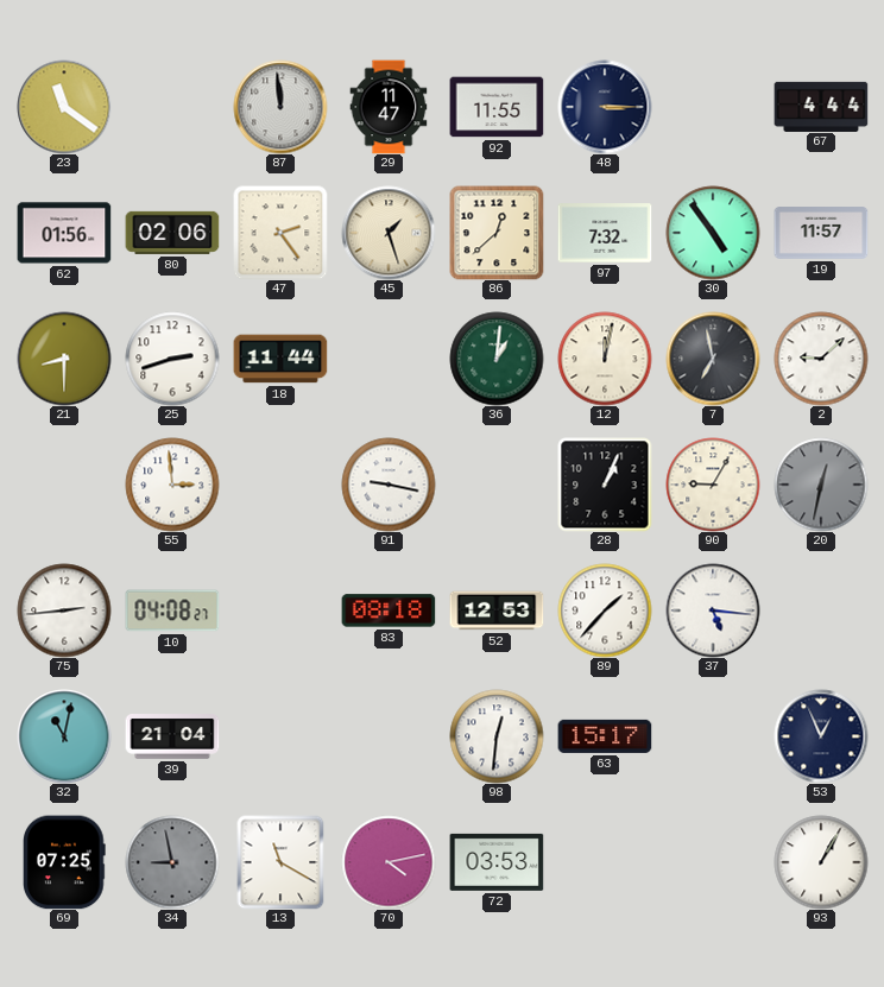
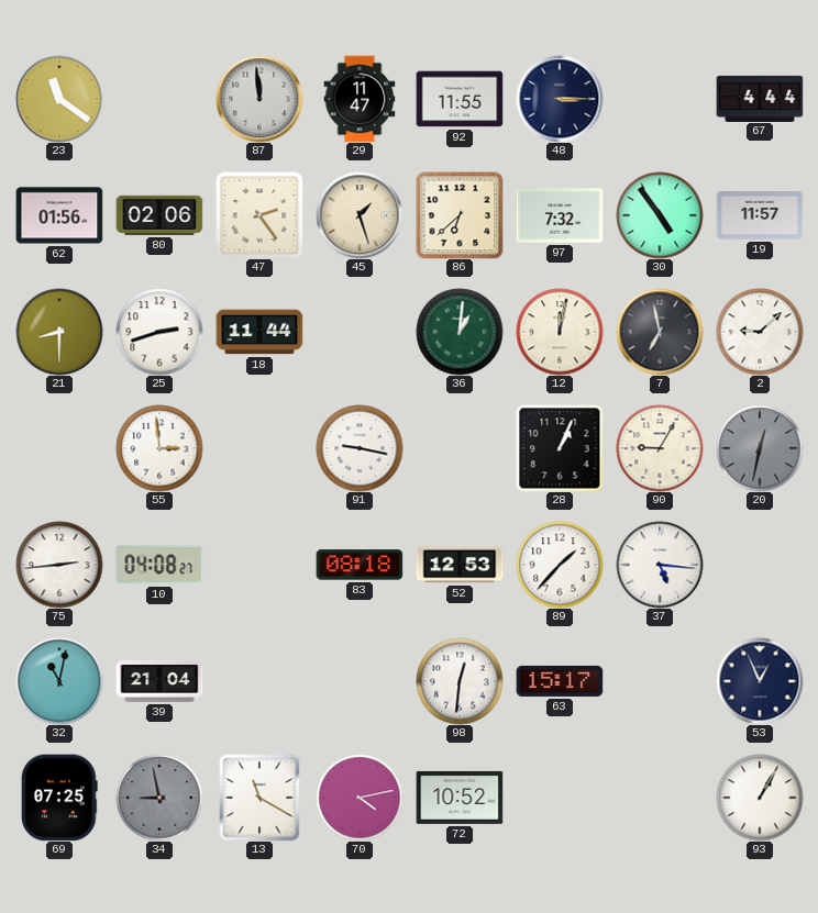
86: 12:38 -> 6:38 (460, 215)
72: 03:53 -> 10:52 (460, 798)
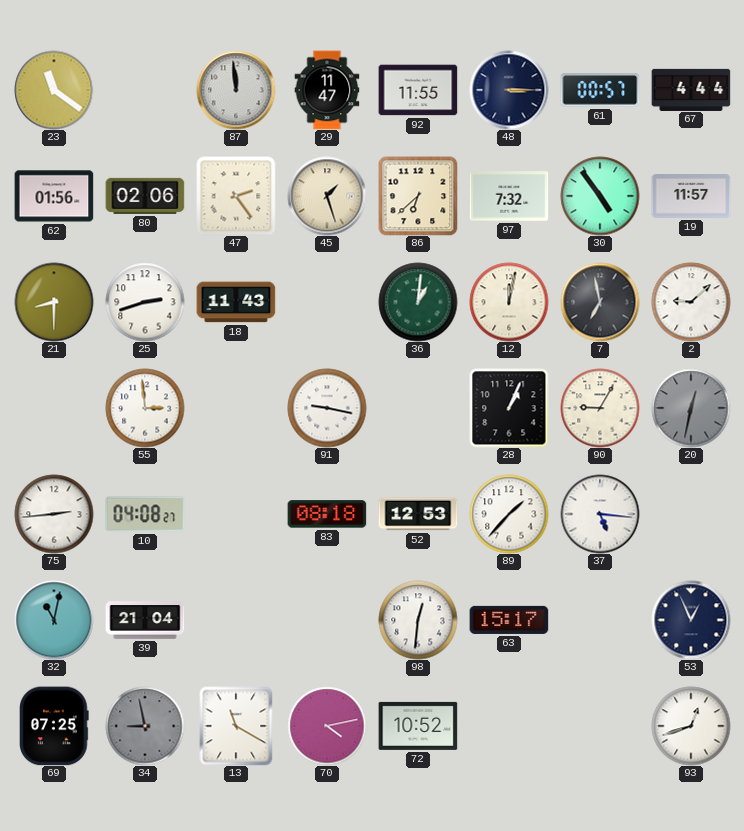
61: none -> 00:57 (600, 90)
18: 11:44 -> 11:43 (236, 302)
93: 1:05 -> 12:42 (691, 726)
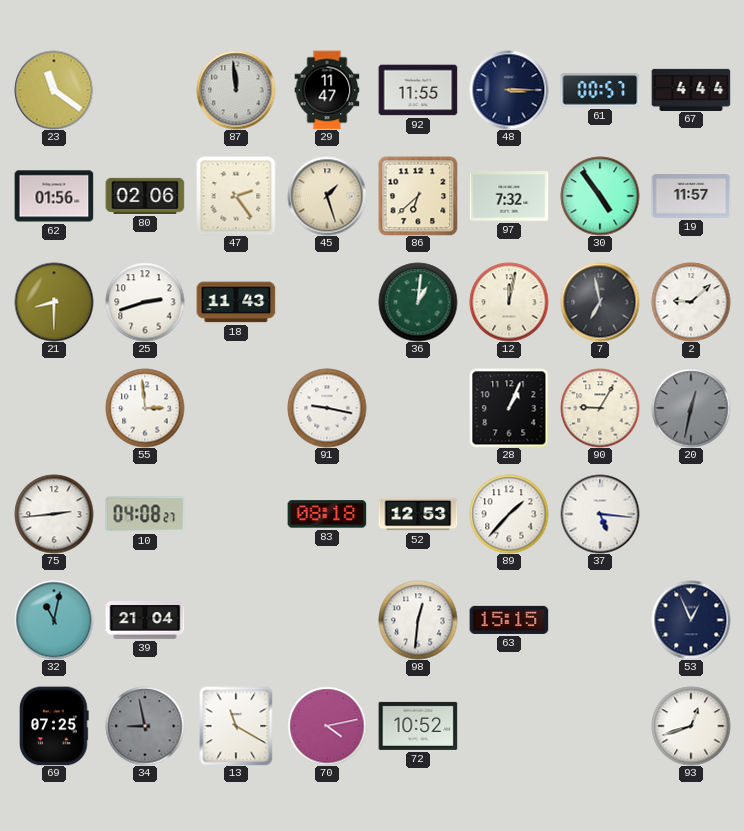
63: 15:17 -> 15:15 (509, 620)
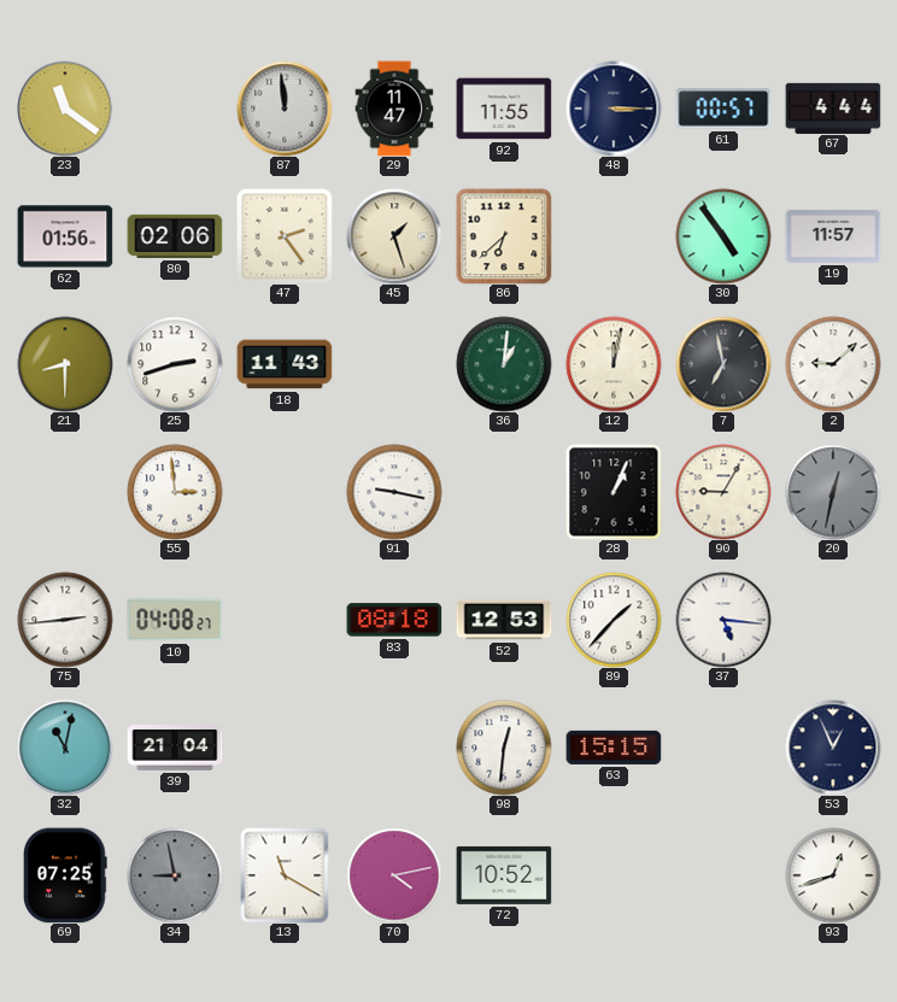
97: 7:32 -> none (509, 196)
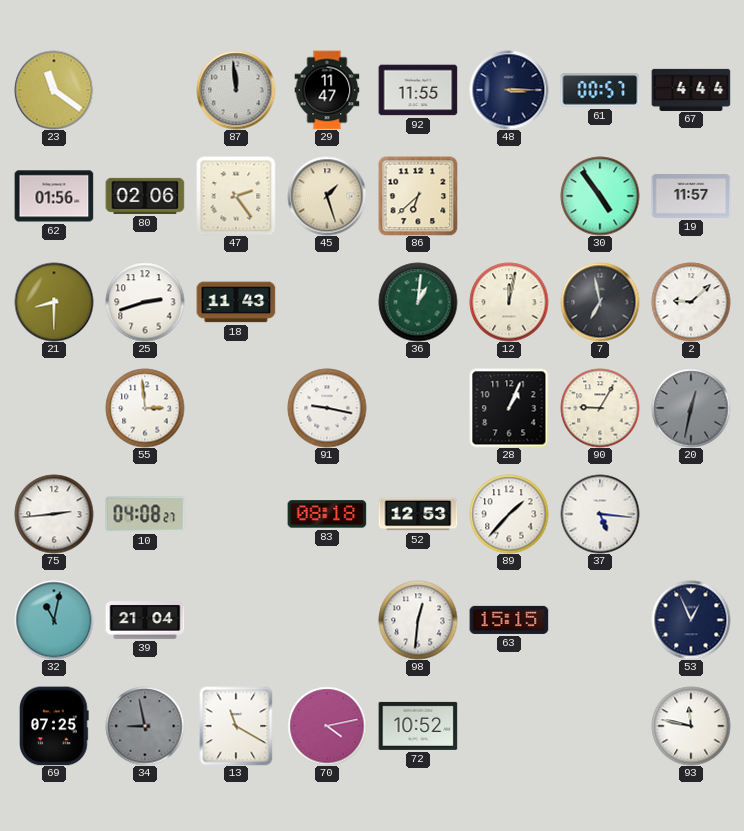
93: 12:42 -> 11:47 (691, 726)
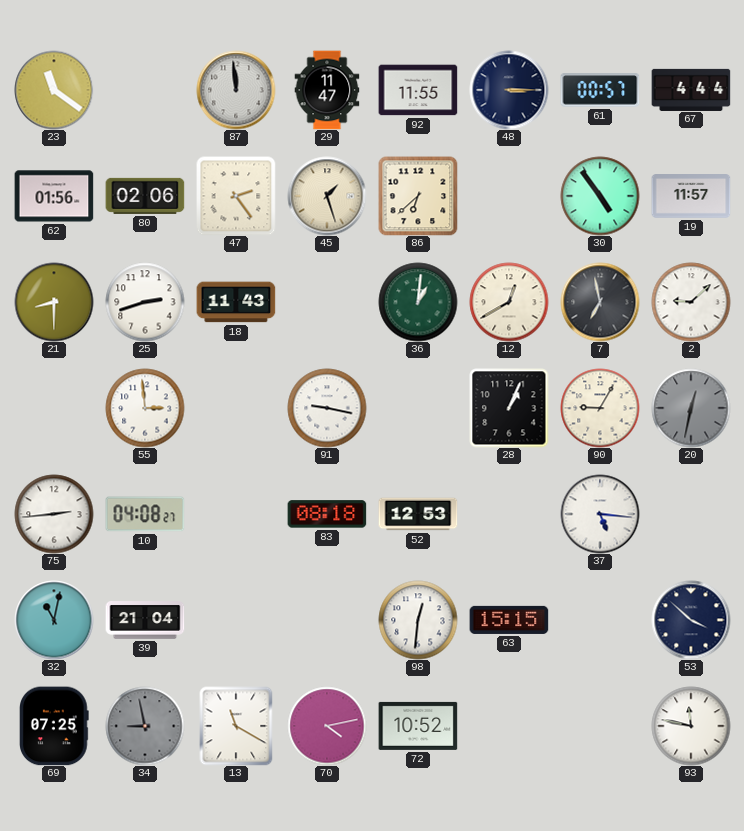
12: 12:02 -> 12:40 (509, 302)
89: 1:37 -> none (509, 514)
53: 12:56 -> 3:52 (691, 620)
